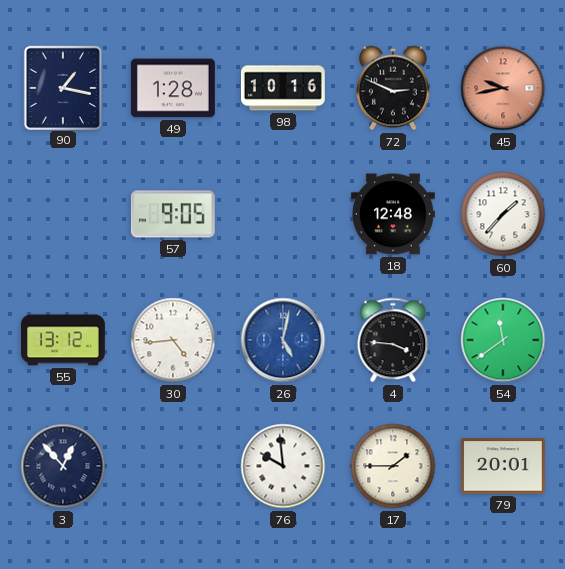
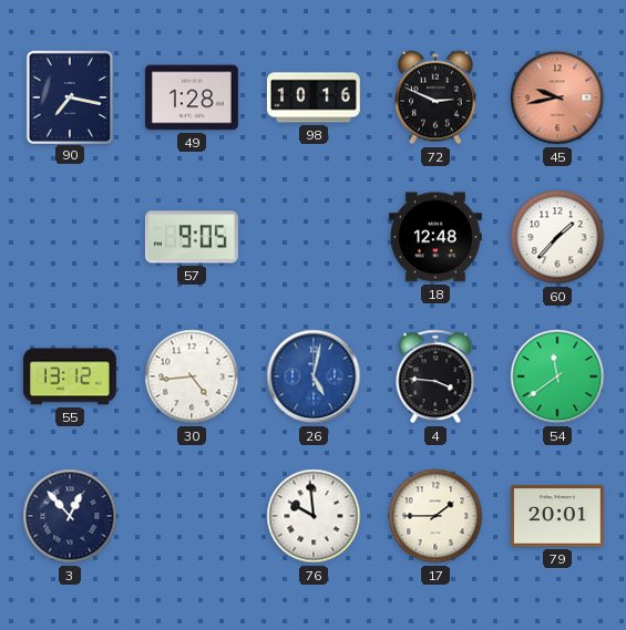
90: 1:17 -> 7:17 (69, 96)
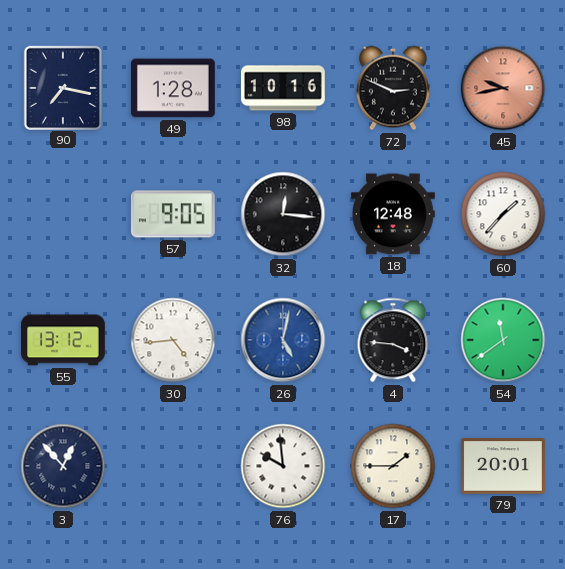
32: none -> 12:16 (283, 214)
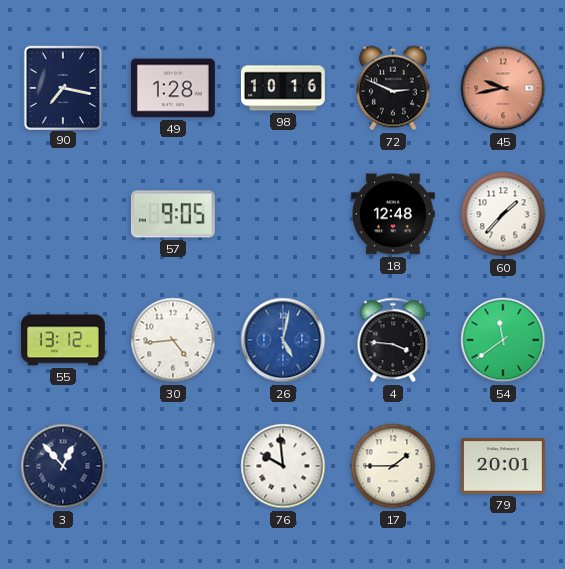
32: 12:16 -> none (283, 214)
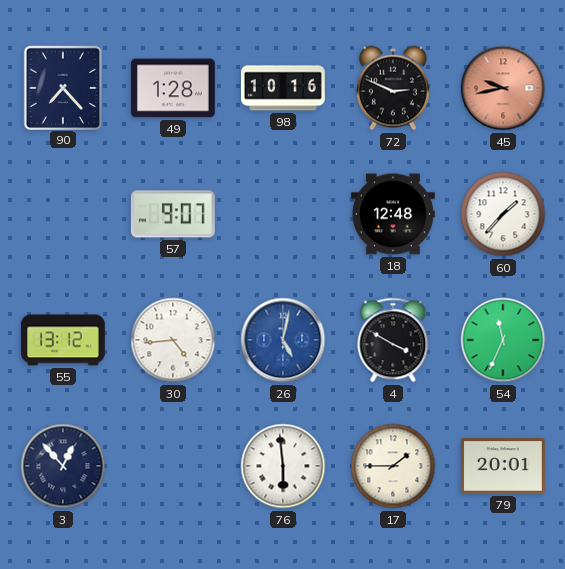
90: 7:17 -> 7:23 (62, 87)
57: 9:05 -> 9:07 (173, 214)
4: 3:46 -> 3:50 (393, 340)
54: 11:39 -> 11:34 (503, 340)
76: 9:59 -> 5:59 (283, 466)
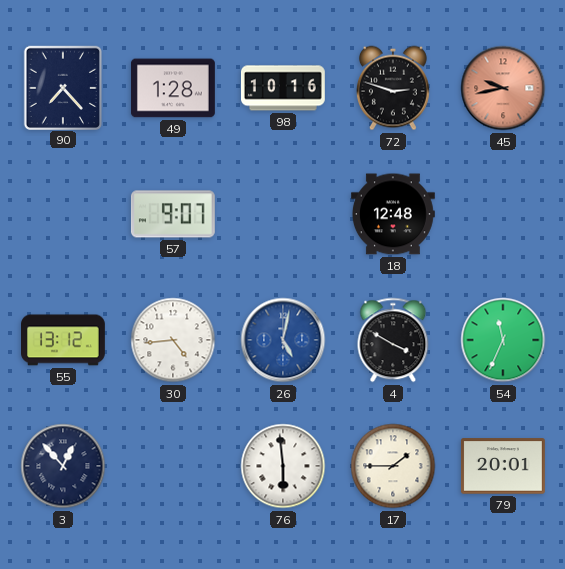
72: 2:49 -> 2:48 (393, 88)
60: 1:37 -> none (503, 214)
